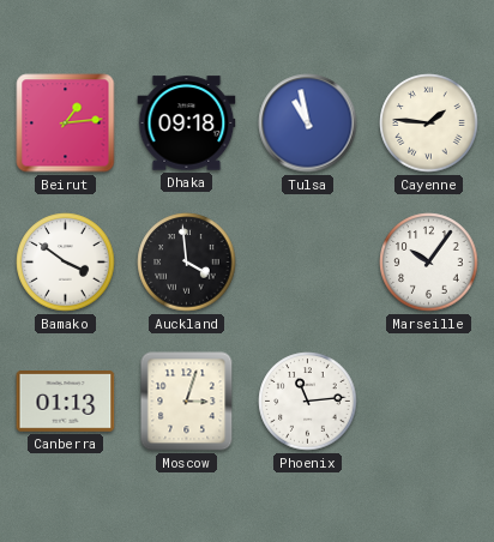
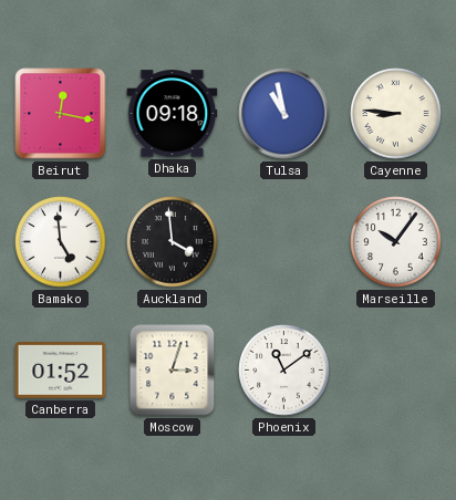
Beirut: 1:14 -> 12:17 (61, 114)
Cayenne: 1:46 -> 8:46 (396, 114)
Bamako: 3:51 -> 4:59 (61, 242)
Canberra: 01:13 -> 01:52 (61, 371)
Phoenix: 11:14 -> 11:09 (284, 371)
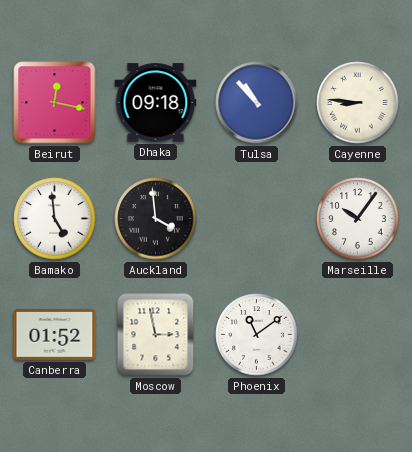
Tulsa: 10:58 -> 10:53 (257, 103)
Moscow: 3:03 -> 2:58 (156, 335)
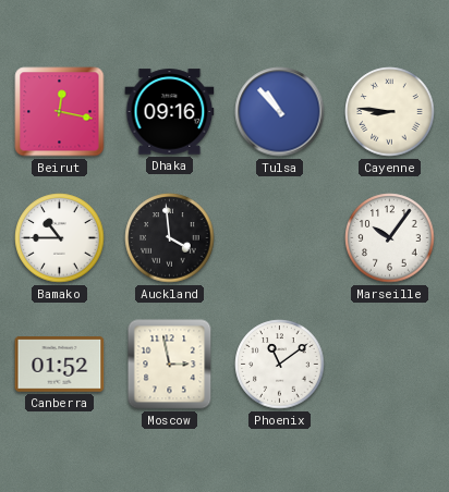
Dhaka: 09:18 -> 09:16 (170, 112)
Bamako: 4:59 -> 10:45 (60, 238)
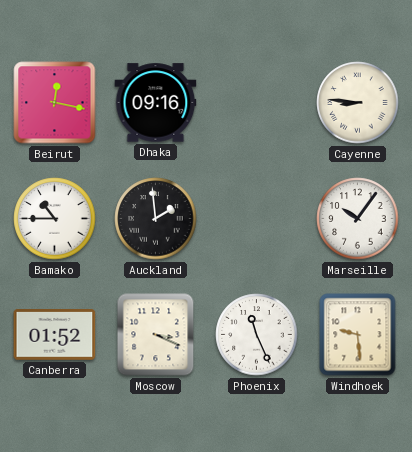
Tulsa: 10:53 -> none (280, 112)
Auckland: 3:59 -> 1:59 (156, 219)
Moscow: 2:58 -> 3:19 (156, 335)
Phoenix: 11:09 -> 11:26 (257, 335)
Windhoek: none -> 9:29 (358, 335)
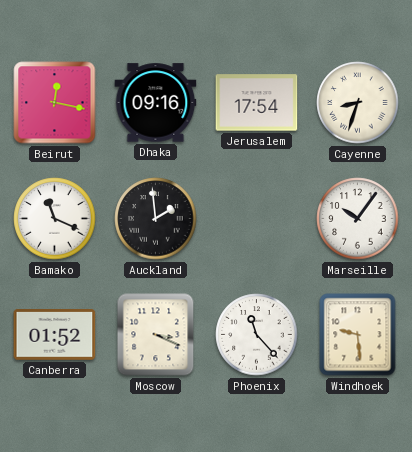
Jerusalem: none -> 17:54 (257, 103)
Cayenne: 8:46 -> 8:33 (358, 103)
Bamako: 10:45 -> 11:19 (55, 219)
Phoenix: 11:26 -> 11:23 (257, 335)
